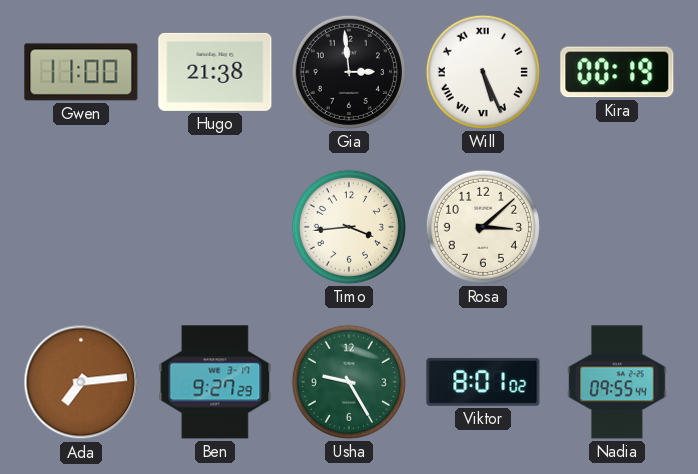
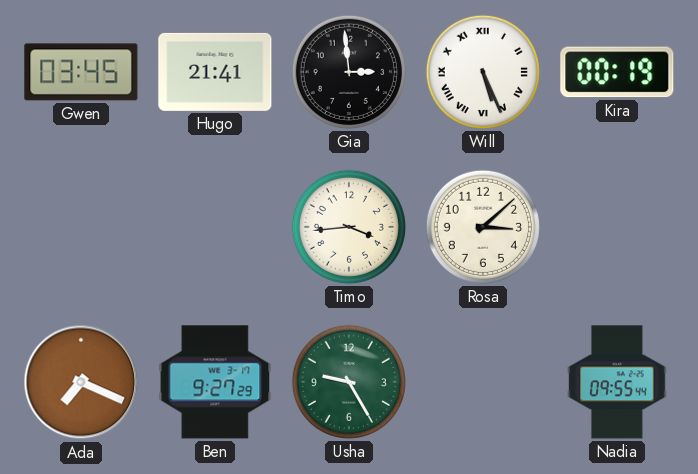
Gwen: 11:00 -> 03:45 (81, 72)
Hugo: 21:38 -> 21:41 (215, 72)
Ada: 7:14 -> 7:19 (81, 382)
Viktor: 8:01 -> none (483, 382)
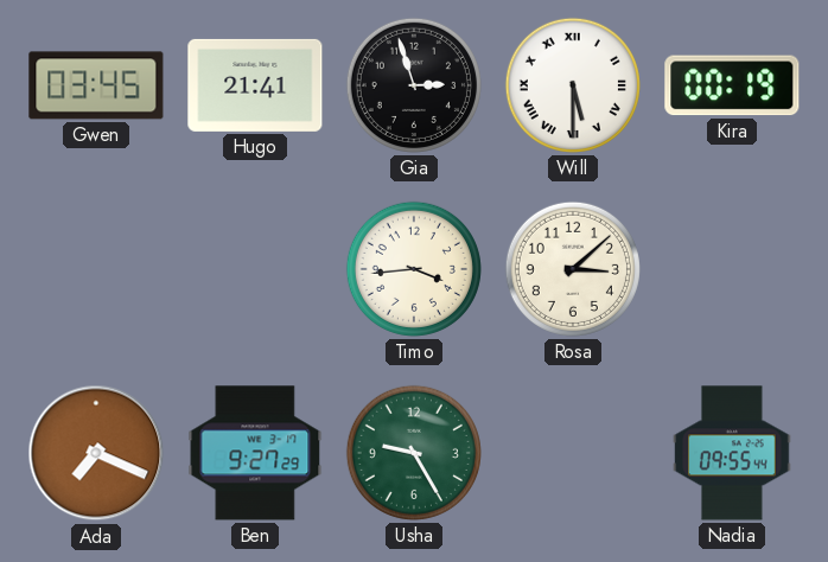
Gia: 2:59 -> 2:57 (414, 85)
Will: 5:26 -> 5:30 (573, 85)
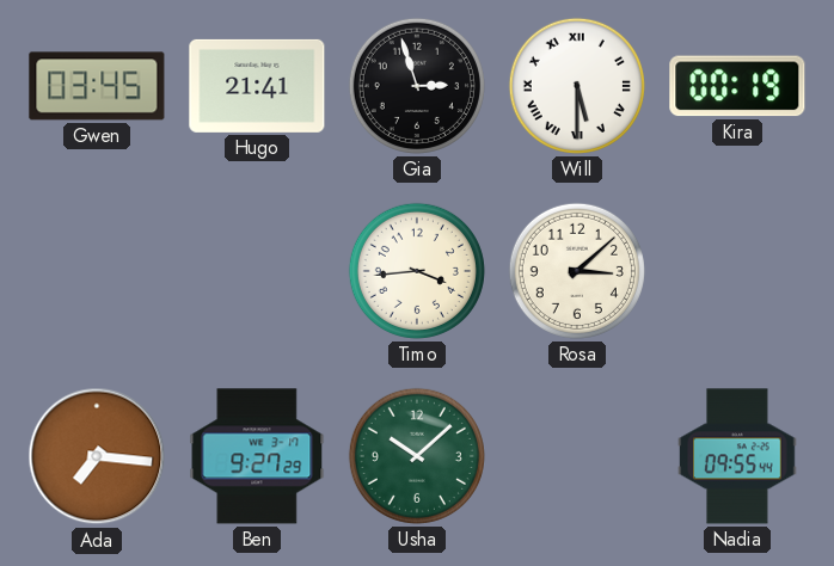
Ada: 7:19 -> 7:16 (97, 456)
Usha: 9:25 -> 10:08 (417, 456)
